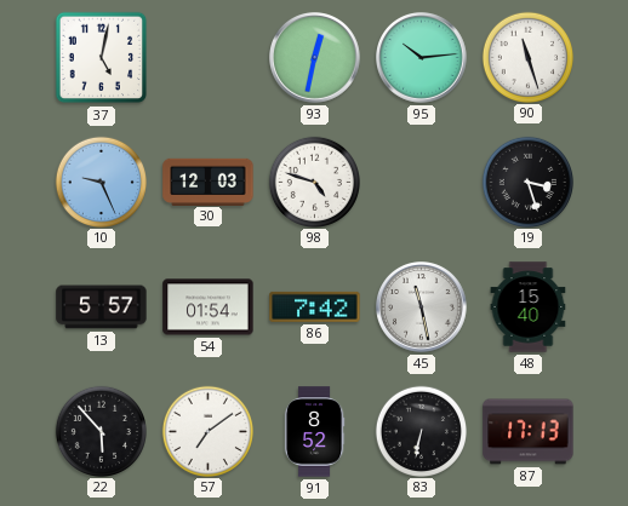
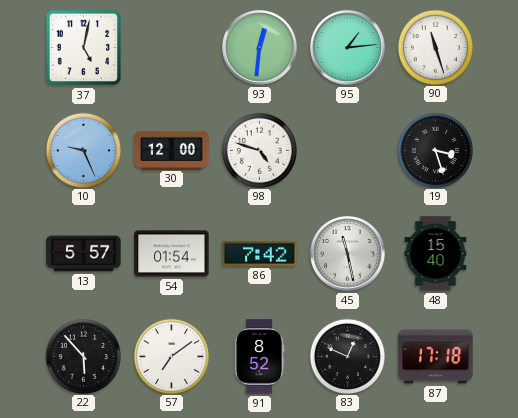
93: 12:32 -> 12:31 (260, 48)
95: 10:14 -> 1:14 (348, 48)
30: 12:03 -> 12:00 (172, 150)
83: 6:32 -> 12:49 (347, 356)
87: 17:13 -> 17:18 (436, 357)
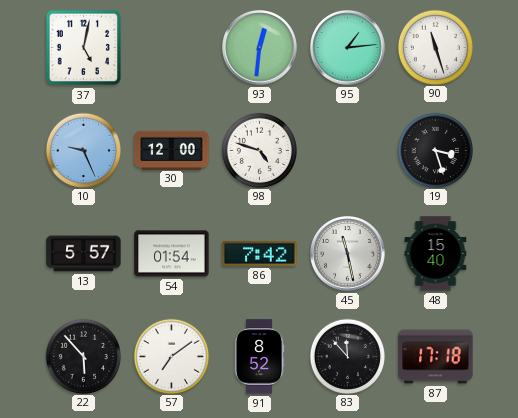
83: 12:49 -> 11:53 (347, 356)
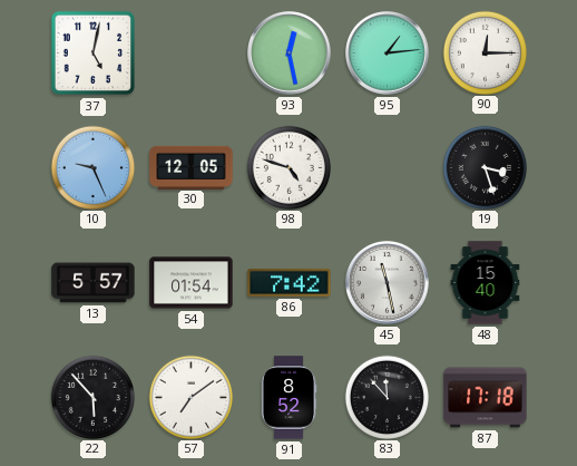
93: 12:31 -> 12:28 (290, 54)
90: 11:27 -> 12:15 (485, 52)
30: 12:00 -> 12:05 (192, 167)
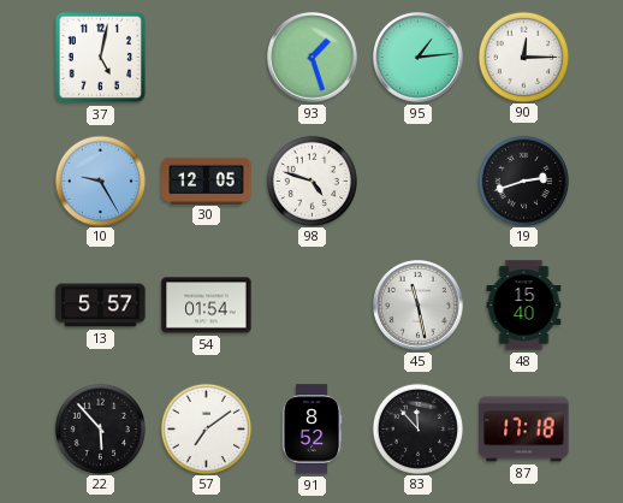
93: 12:28 -> 1:27 (313, 58)
10: 9:26 -> 9:25 (100, 181)
19: 3:27 -> 2:42 (523, 181)
86: 7:42 -> none (290, 282)
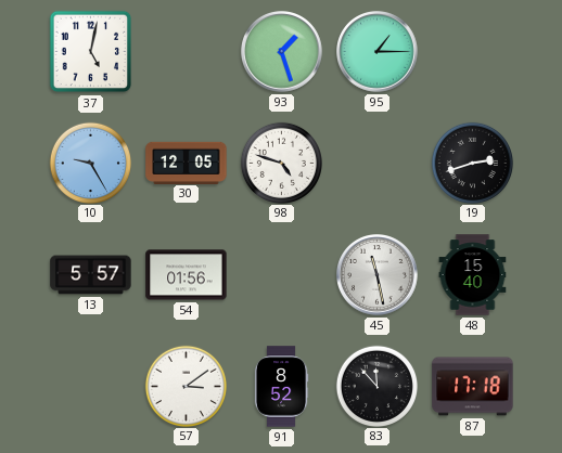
95: 1:14 -> 1:15 (378, 52)
90: 12:15 -> none (523, 57)
54: 01:54 -> 01:56 (187, 275)
22: 5:53 -> none (100, 428)
57: 7:09 -> 3:09 (186, 386)
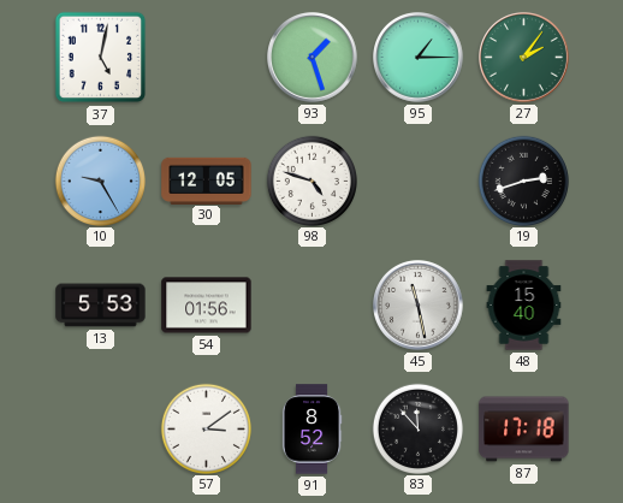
27: none -> 2:06 (524, 58)
13: 5:57 -> 5:53 (101, 306)
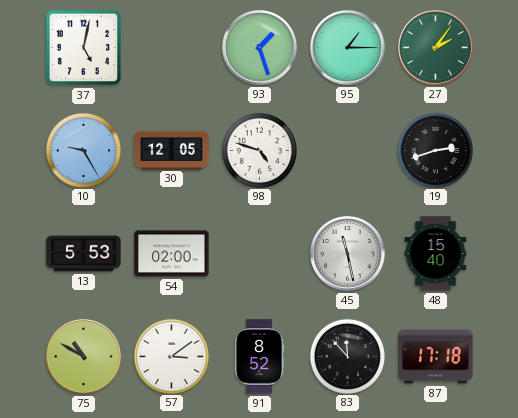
54: 01:56 -> 02:00 (172, 254)
75: none -> 10:50 (84, 357)
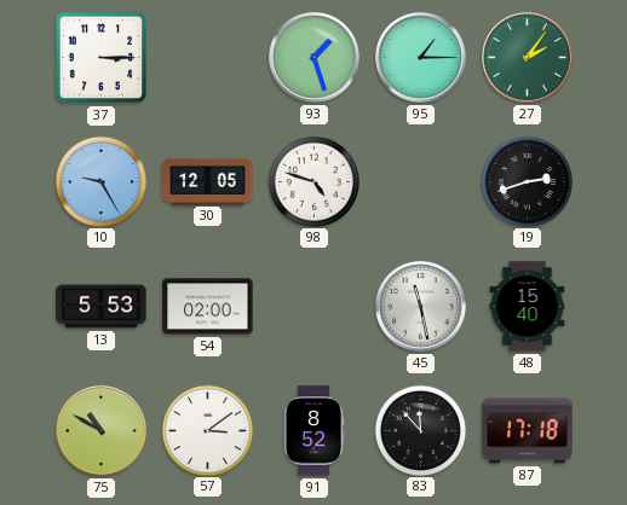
37: 5:02 -> 3:15 (102, 58)
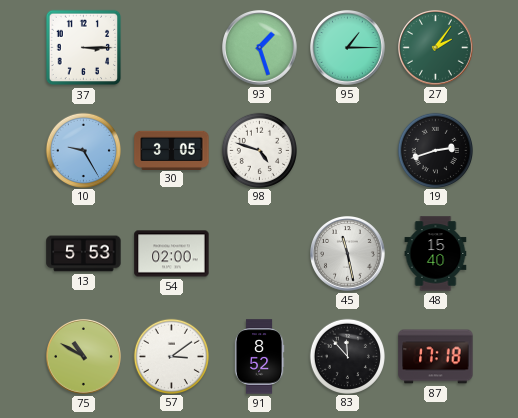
30: 12:05 -> 3:05 (172, 150)
